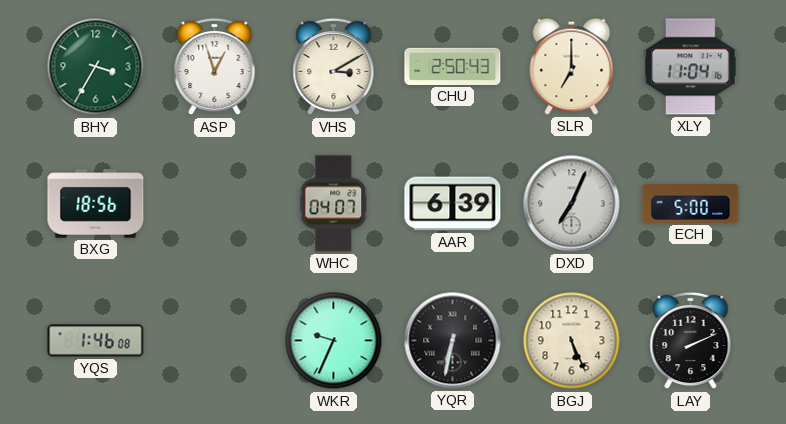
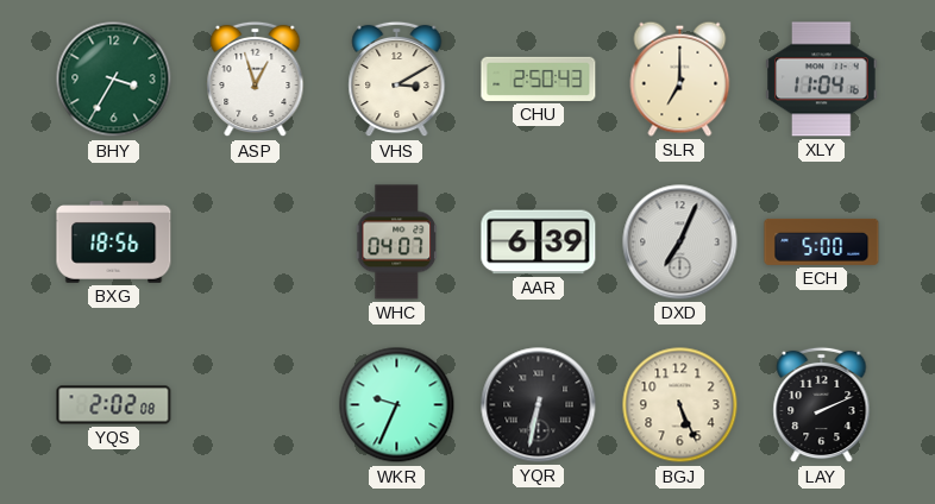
YQS: 1:46 -> 2:02 (114, 405)
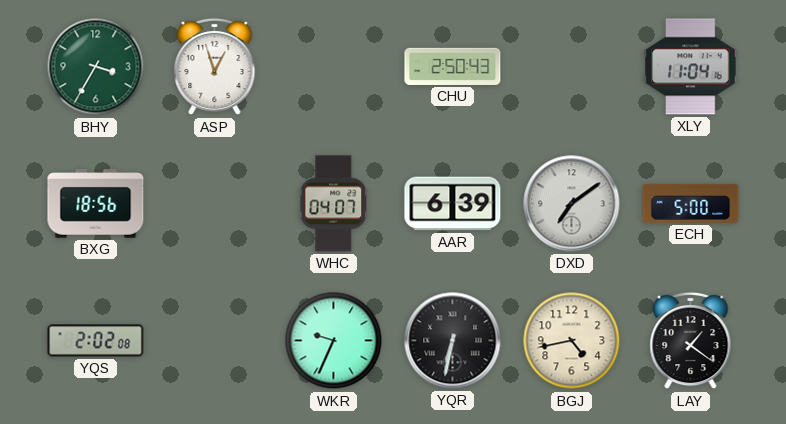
VHS: 3:10 -> none (397, 80)
SLR: 7:00 -> none (680, 78)
DXD: 7:04 -> 7:09 (572, 204)
BGJ: 5:26 -> 4:43 (572, 341)
LAY: 2:11 -> 1:21 (691, 341)
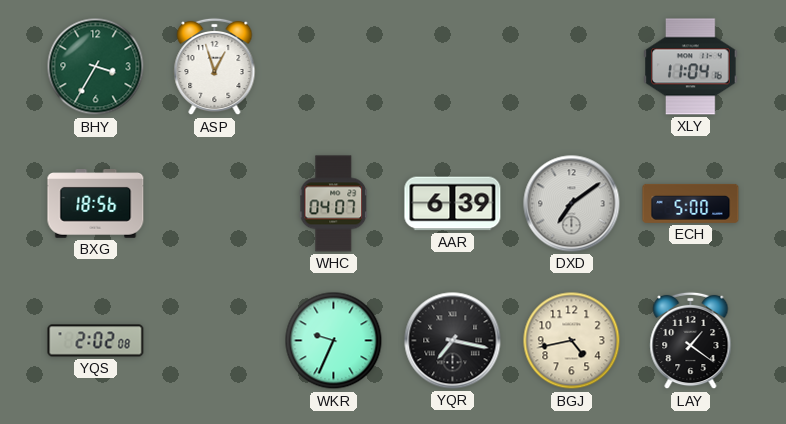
CHU: 2:50 -> none (453, 66)
YQR: 6:32 -> 7:17 (453, 341)
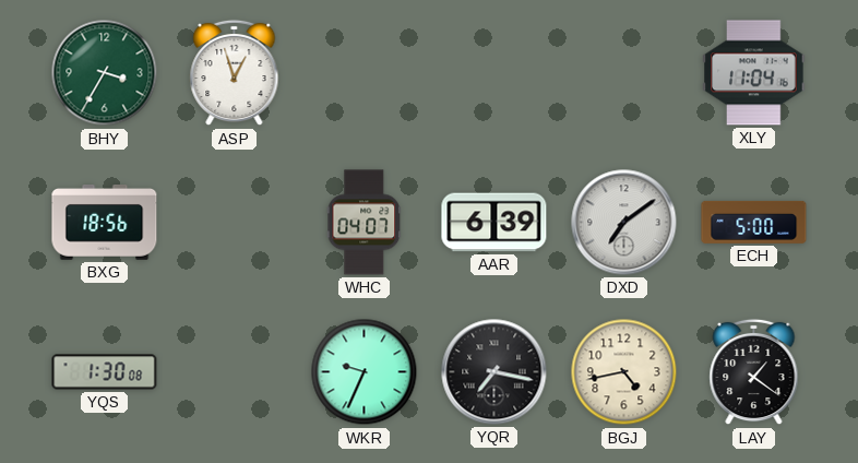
YQS: 2:02 -> 1:30 (105, 372)
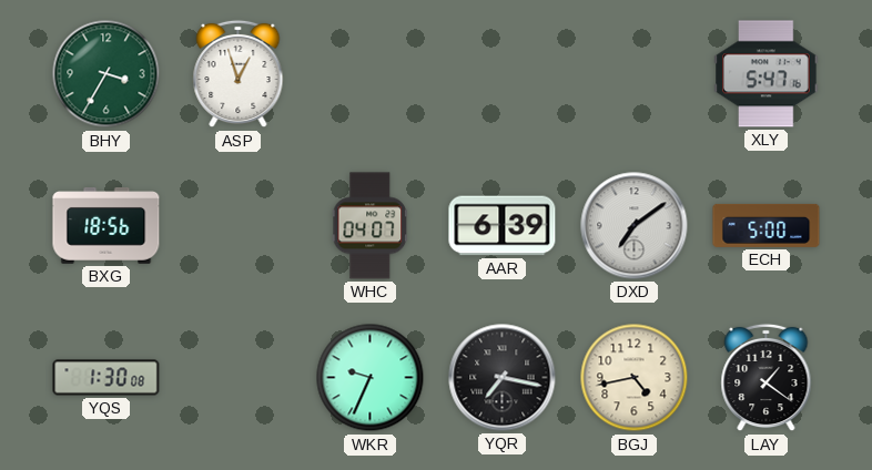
XLY: 11:04 -> 5:47 (767, 74)
